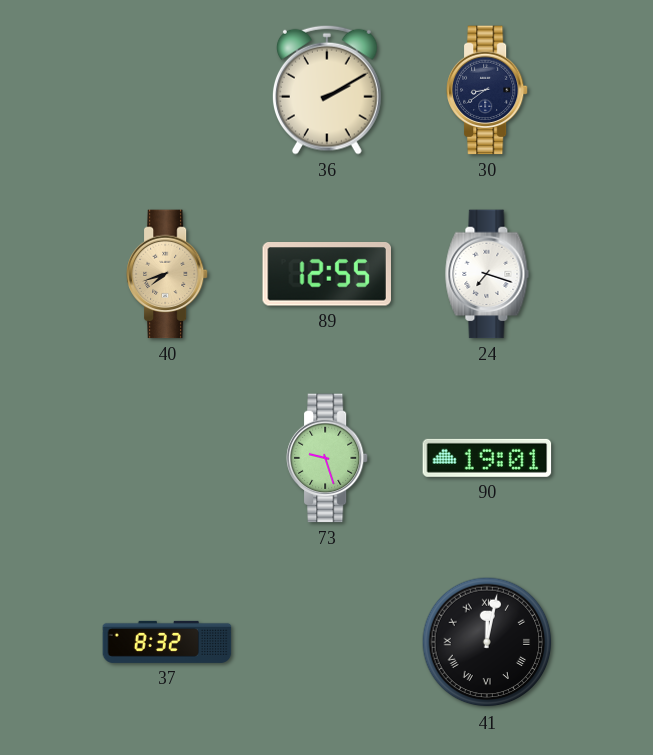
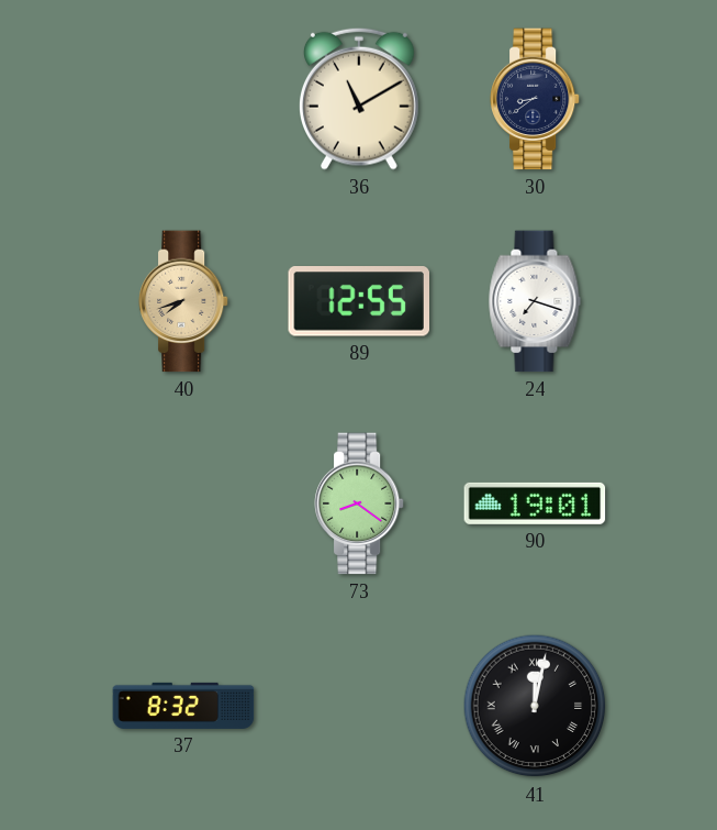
36: 2:10 -> 11:10 (359, 99)
73: 9:27 -> 8:21 (359, 503)
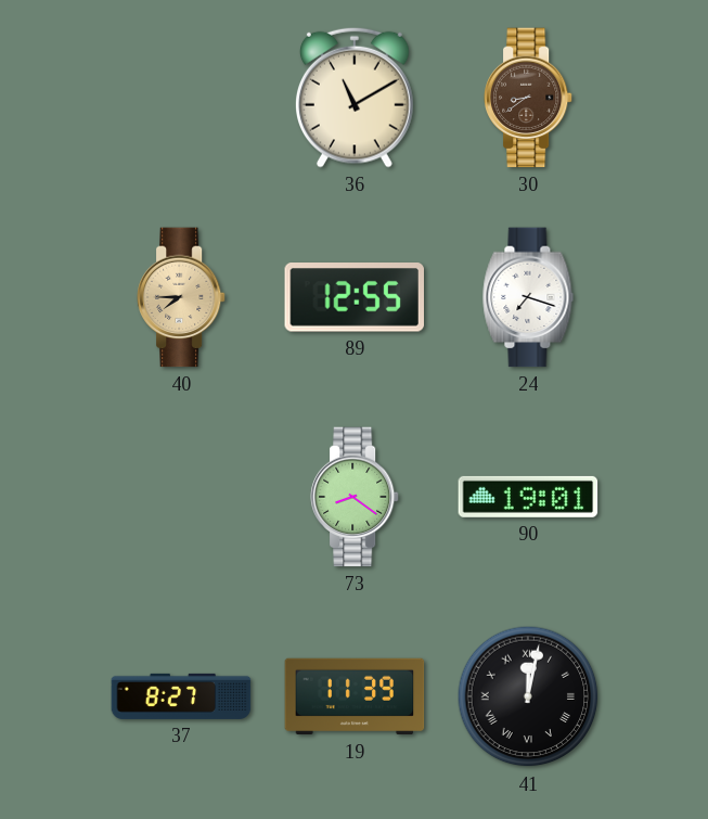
30 dial: navy -> brown (528, 98)
40: 7:42 -> 7:45 (181, 297)
37: 8:32 -> 8:27 (181, 696)
19: none -> 11:39 (355, 696)
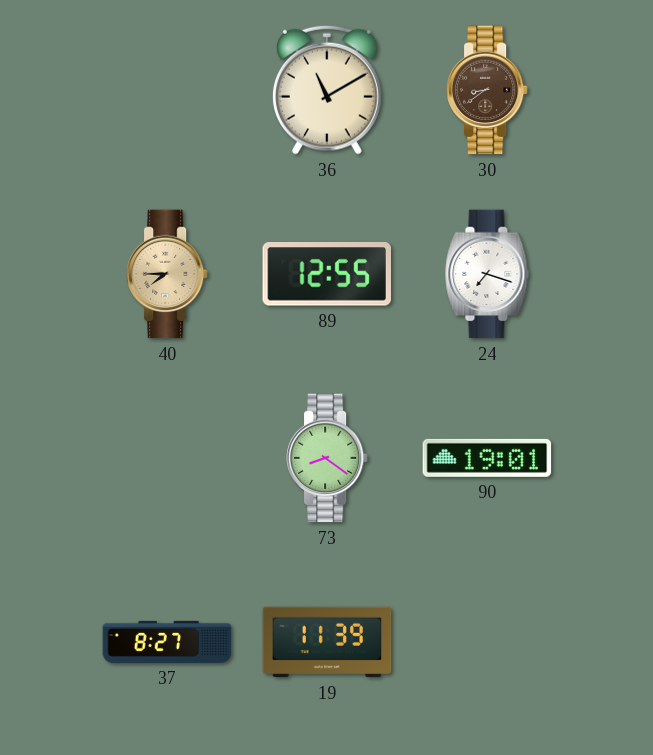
41: 12:02 -> none (528, 696)
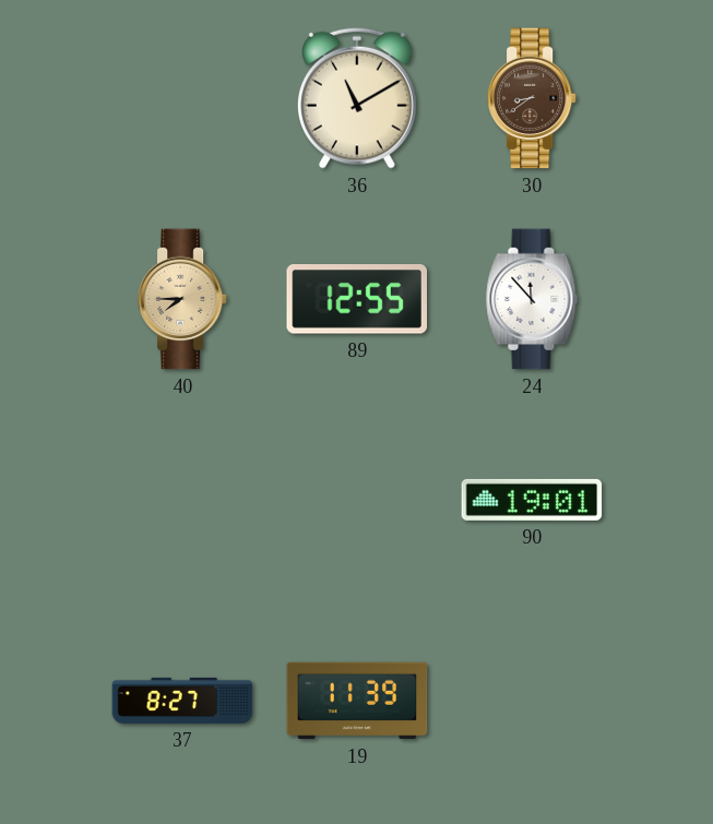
24: 7:18 -> 11:53 (532, 299)
73: 8:21 -> none (327, 458)
